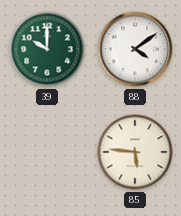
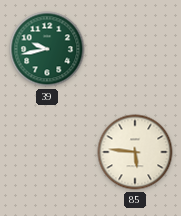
39: 10:00 -> 9:43 (47, 49)
88: 4:09 -> none (135, 49)
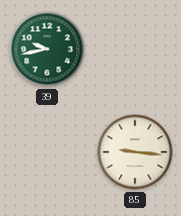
85: 5:46 -> 9:16 (135, 152)
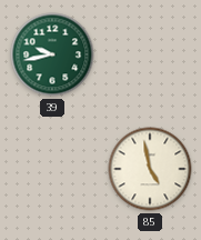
85: 9:16 -> 4:58 (150, 169)
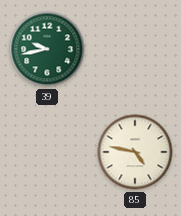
85: 4:58 -> 4:47 (135, 152)
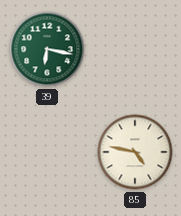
39: 9:43 -> 6:17 (47, 49)
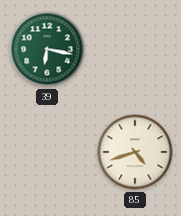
85: 4:47 -> 4:42 (135, 152)
